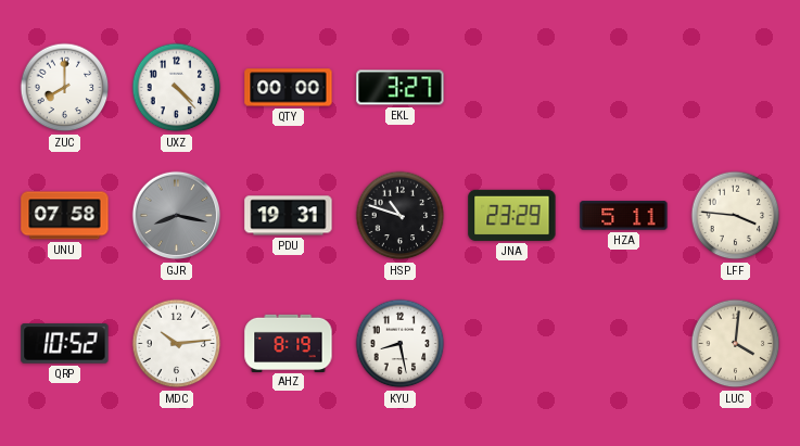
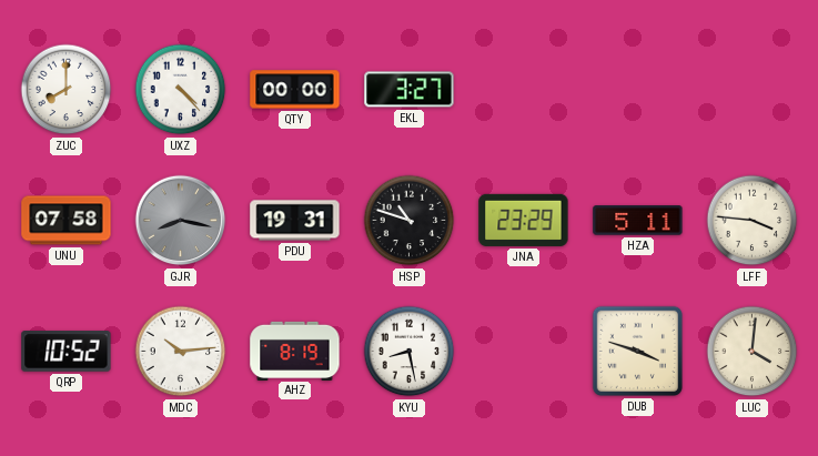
DUB: none -> 3:48 (637, 351)
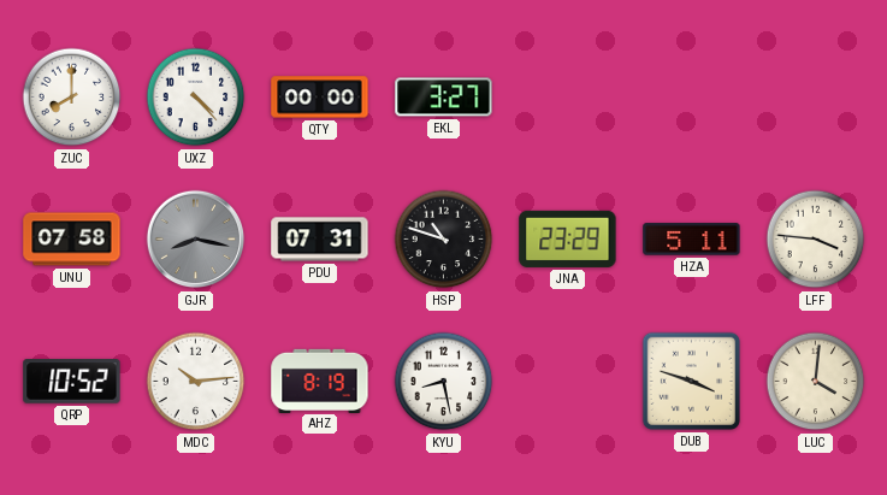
PDU: 19:31 -> 07:31 (320, 240)
